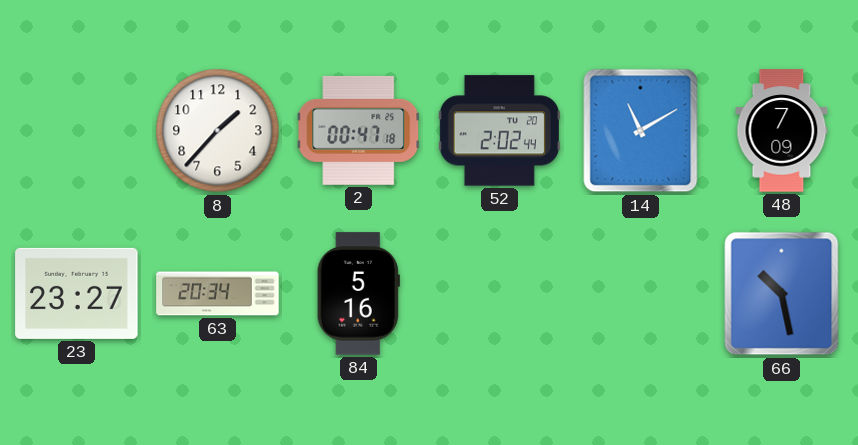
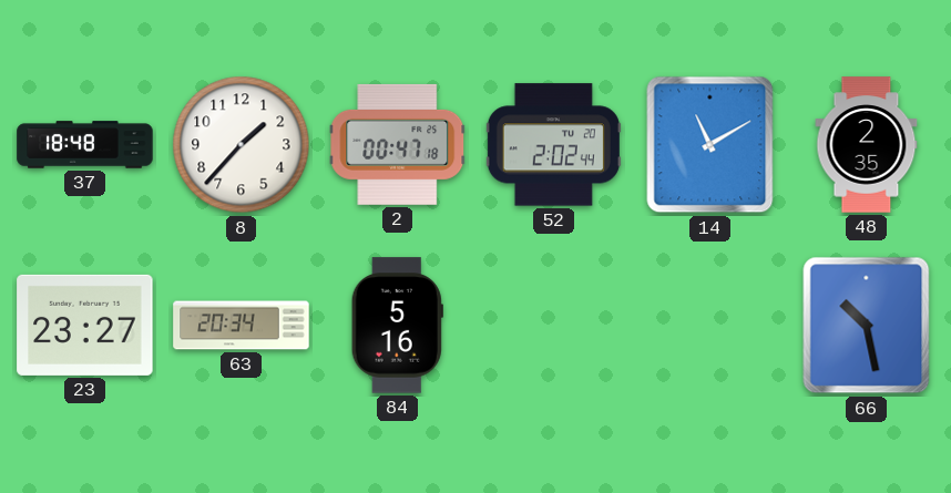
37: none -> 18:48 (85, 145)
48: 7:09 -> 2:35 (867, 145)
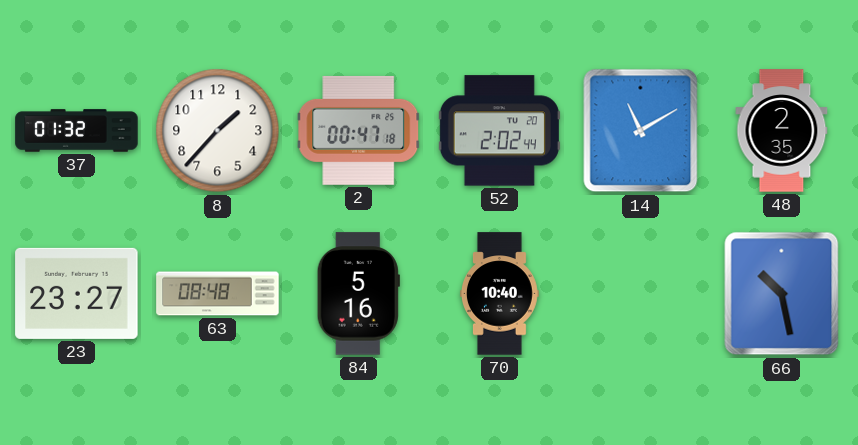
37: 18:48 -> 01:32 (77, 131)
63: 20:34 -> 08:48 (218, 294)
70: none -> 10:40 (500, 294)
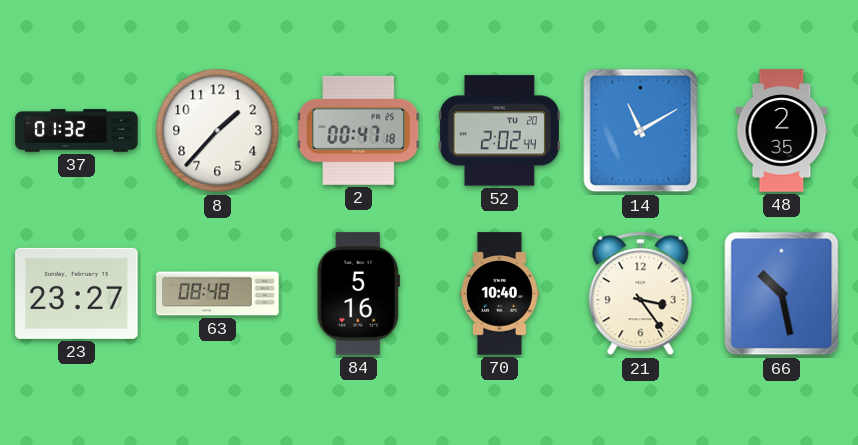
21: none -> 3:24 (641, 294)
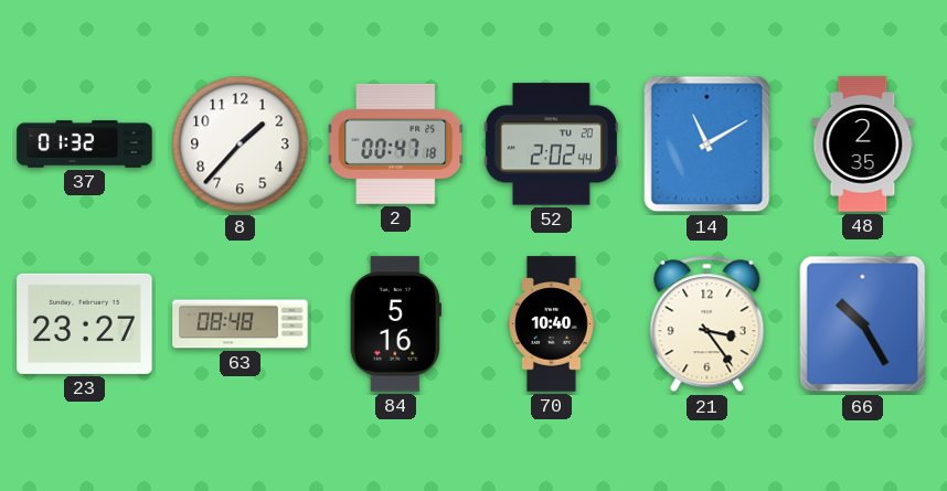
66: 10:28 -> 10:25 (863, 324)
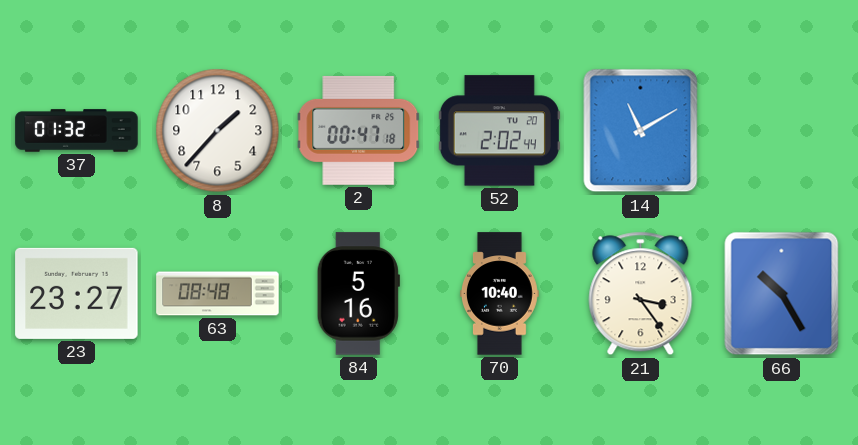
48: 2:35 -> none (863, 145)
